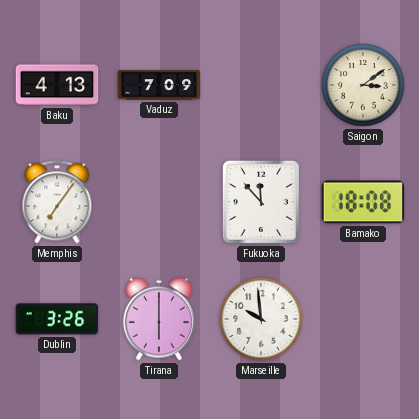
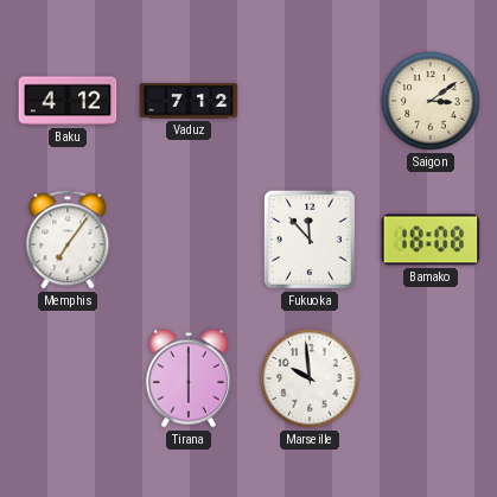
Baku: 4:13 -> 4:12 (68, 101)
Vaduz: 7:09 -> 7:12 (189, 101)
Dublin: 3:26 -> none (57, 319)
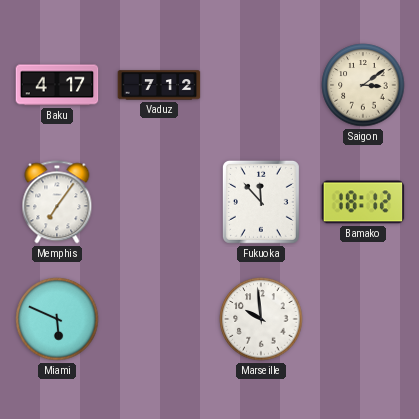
Baku: 4:12 -> 4:17 (57, 85)
Bamako: 18:08 -> 18:12 (363, 202)
Miami: none -> 5:49 (57, 319)
Tirana: 6:00 -> none (189, 378)
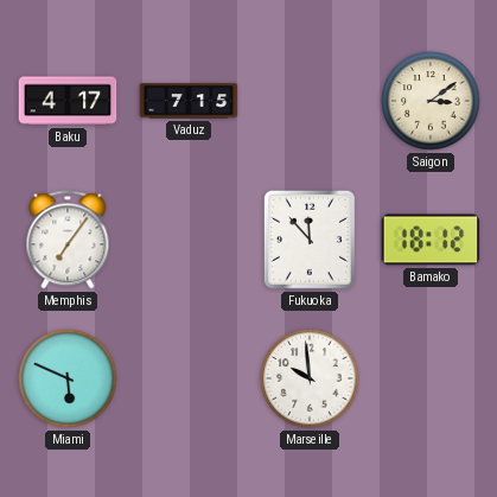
Vaduz: 7:12 -> 7:15 (189, 101)
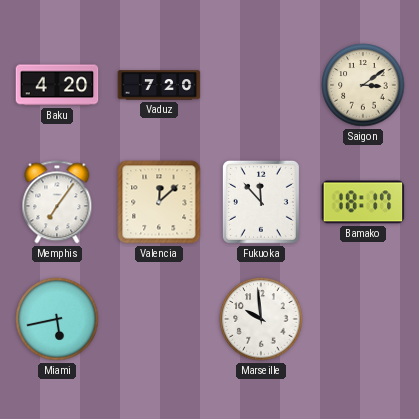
Baku: 4:17 -> 4:20 (57, 85)
Vaduz: 7:15 -> 7:20 (159, 85)
Valencia: none -> 12:08 (159, 202)
Bamako: 18:12 -> 18:17 (363, 202)
Miami: 5:49 -> 5:43 (57, 319)
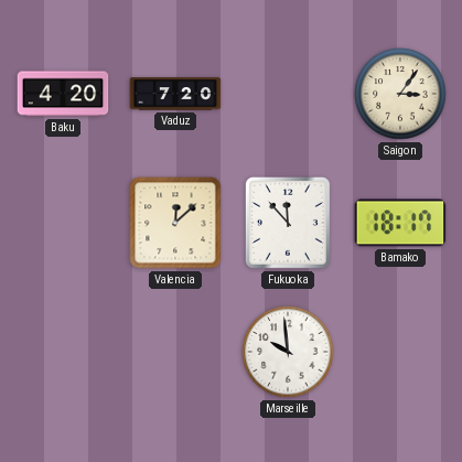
Saigon: 3:09 -> 3:06 (400, 94)
Memphis: 7:06 -> none (57, 202)
Miami: 5:43 -> none (57, 319)
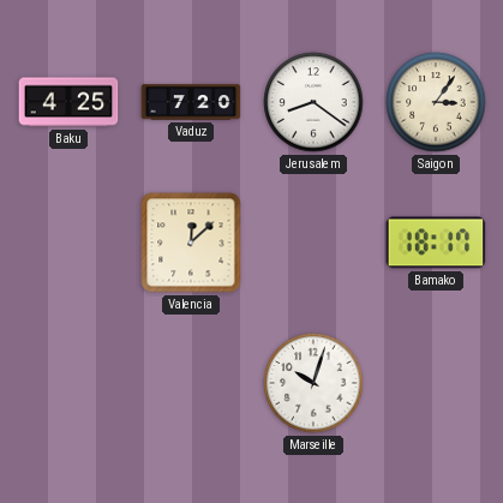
Baku: 4:20 -> 4:25 (68, 102)
Jerusalem: none -> 8:21 (313, 102)
Fukuoka: 11:53 -> none (288, 223)
Marseille: 9:59 -> 10:03 (313, 383)
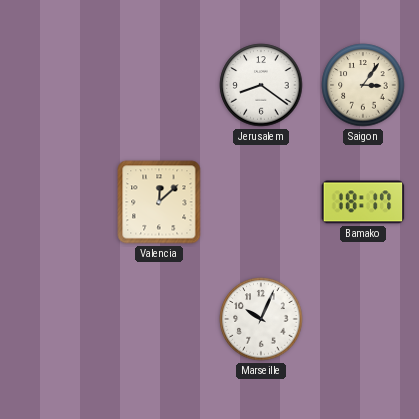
Baku: 4:25 -> none (68, 102)
Vaduz: 7:20 -> none (191, 102)
Marseille: 10:03 -> 10:04 (261, 319)
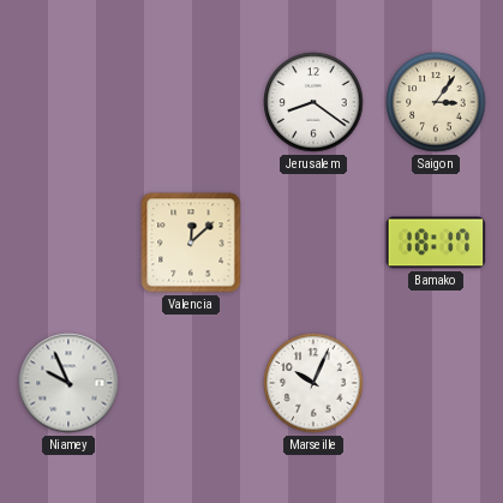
Niamey: none -> 9:56 (68, 383)
